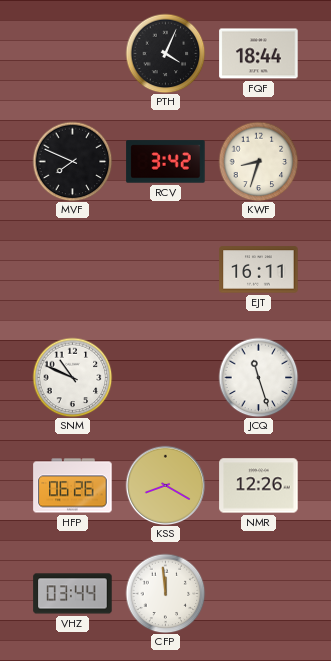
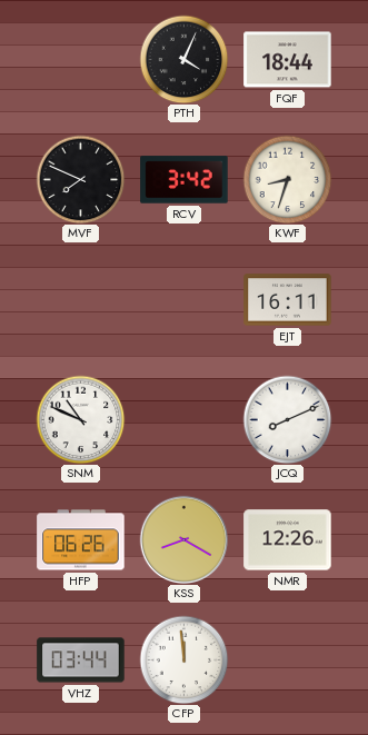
JCQ: 11:27 -> 8:11 (287, 419)
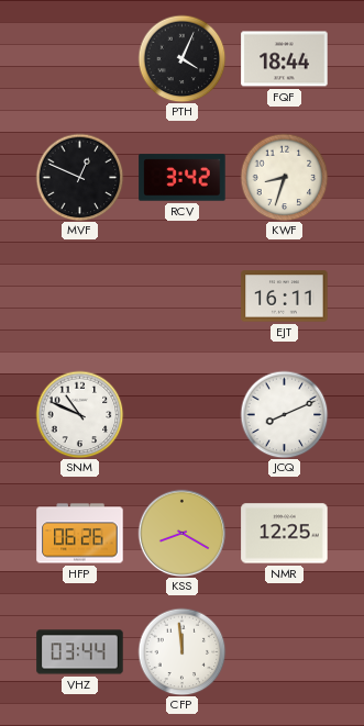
MVF: 7:49 -> 12:49 (79, 177)
NMR: 12:26 -> 12:25 (285, 534)
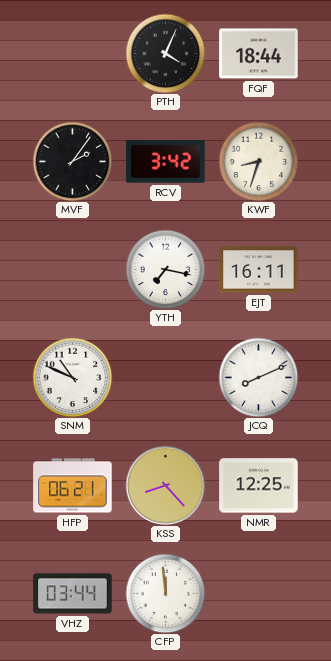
MVF: 12:49 -> 2:06 (72, 161)
YTH: none -> 7:17 (165, 269)
HFP: 06:26 -> 06:21 (73, 486)
KSS: 8:20 -> 8:23 (165, 485)
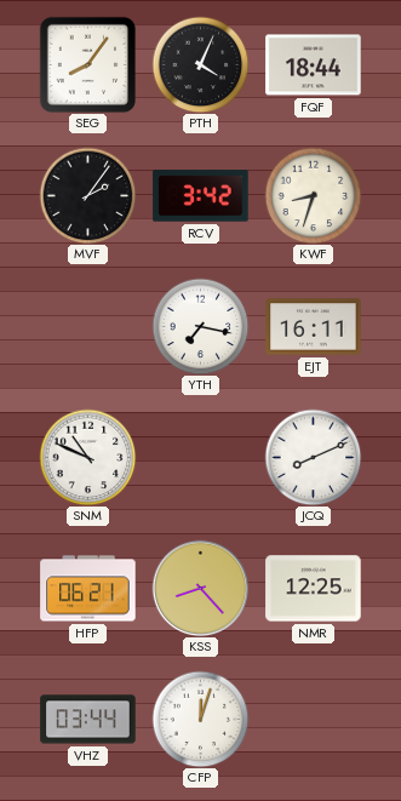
SEG: none -> 8:06 (87, 64)
CFP: 11:59 -> 12:03 (200, 719)
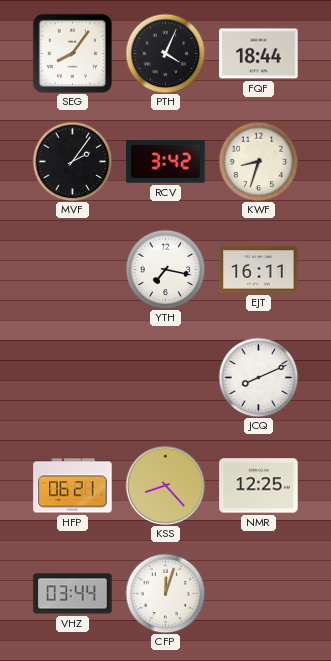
SNM: 10:49 -> none (87, 457)
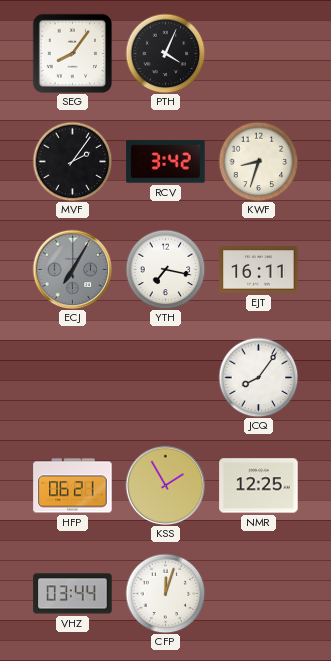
FQF: 18:44 -> none (259, 54)
ECJ: none -> 7:05 (72, 269)
JCQ: 8:11 -> 8:06 (258, 377)
KSS: 8:23 -> 1:55 (165, 485)
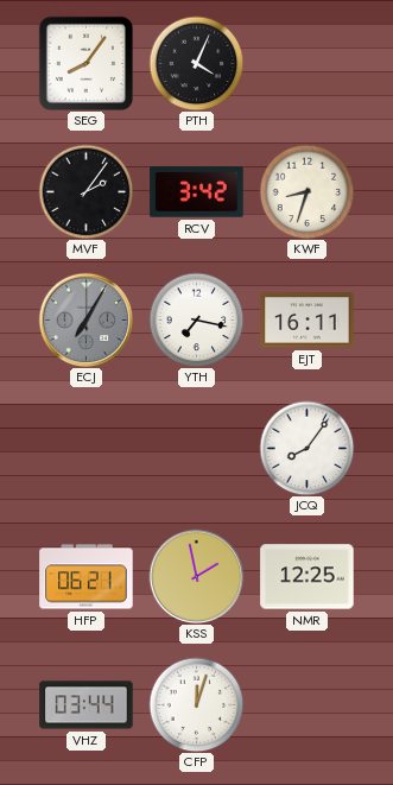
KSS: 1:55 -> 1:58 (196, 576)
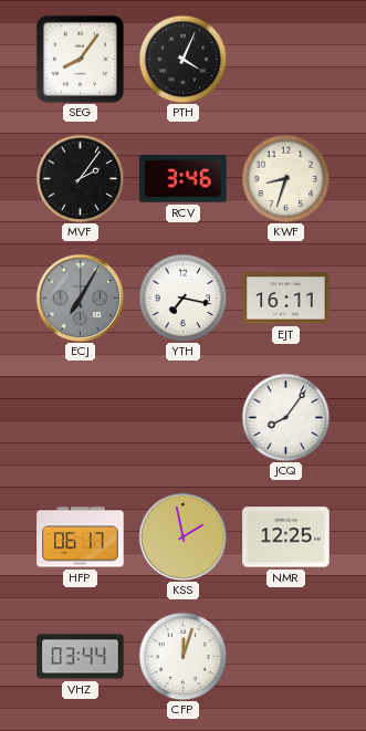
RCV: 3:42 -> 3:46 (184, 179)
HFP: 06:21 -> 06:17 (81, 537)
